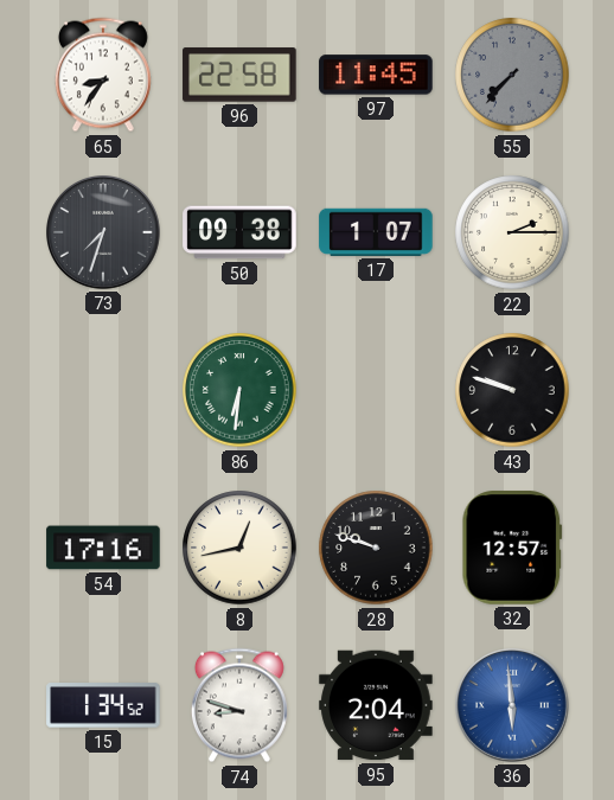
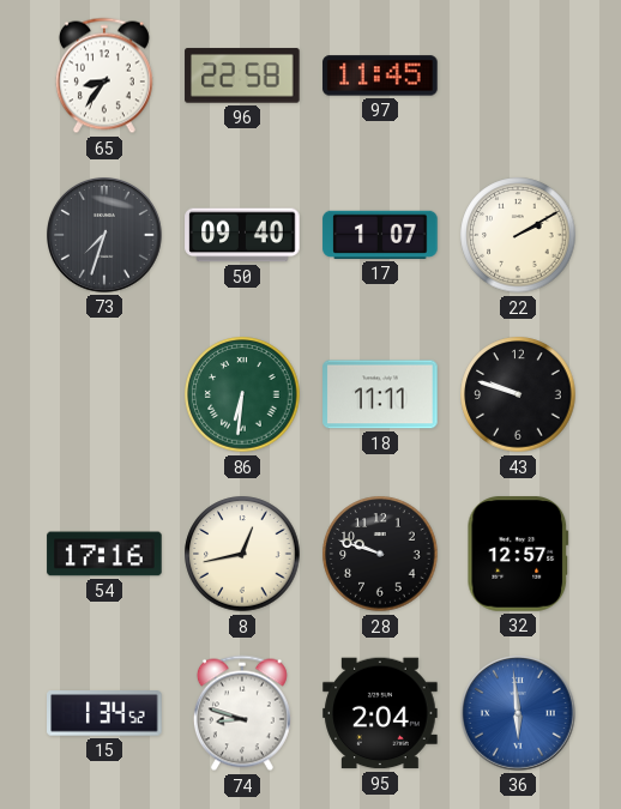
55: 7:37 -> none (512, 75)
50: 09:38 -> 09:40 (242, 235)
22: 2:15 -> 2:10 (518, 235)
18: none -> 11:11 (380, 394)
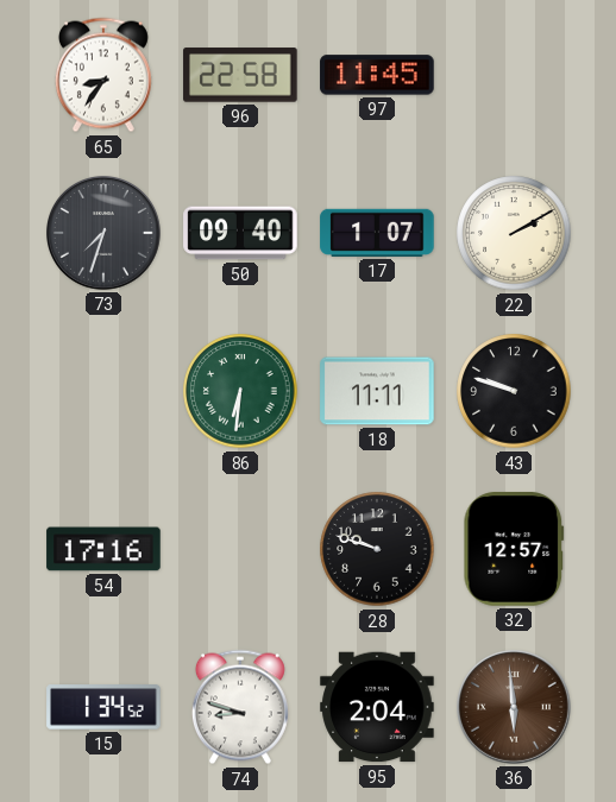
8: 12:43 -> none (242, 554)
36 dial: blue -> brown (515, 708)
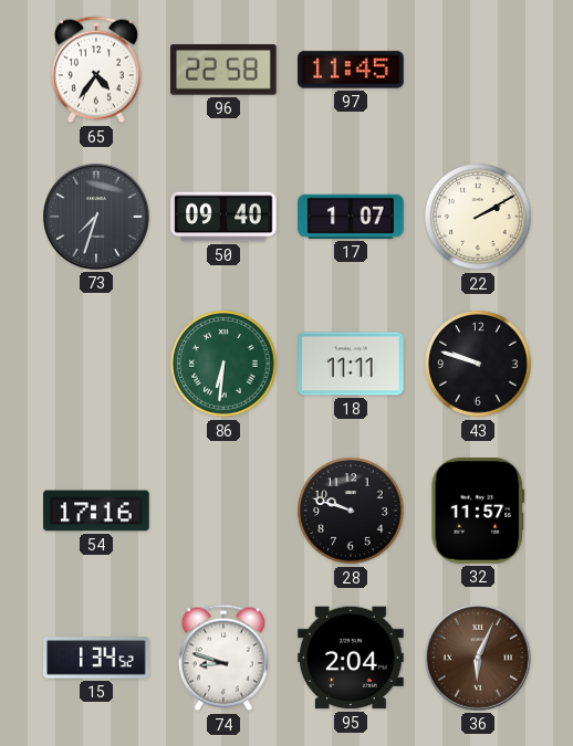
65: 8:36 -> 4:36 (96, 70)
32: 12:57 -> 11:57 (478, 511)
36: 5:59 -> 6:04 (479, 659)
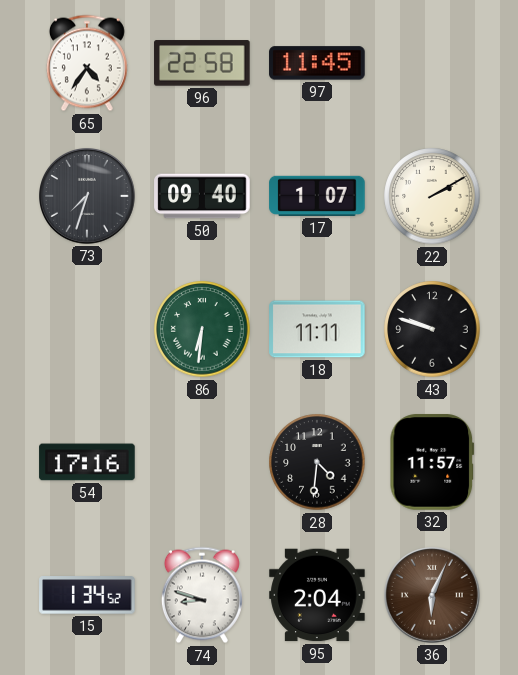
28: 9:48 -> 4:31 (317, 462)
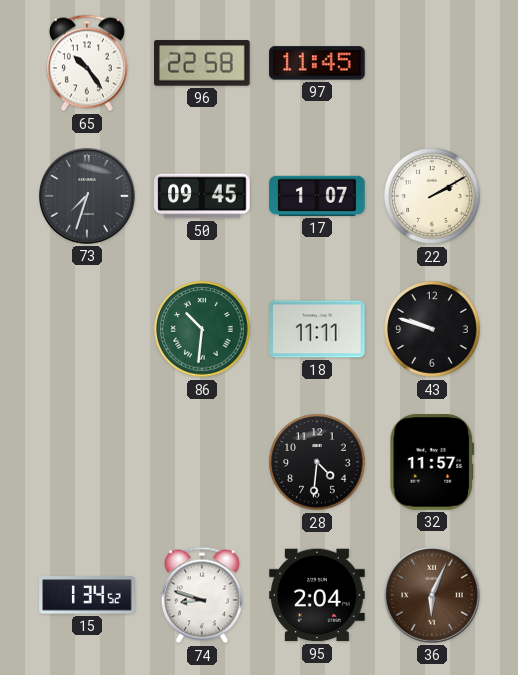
65: 4:36 -> 10:24 (87, 63)
50: 09:40 -> 09:45 (202, 196)
86: 6:31 -> 10:31 (202, 329)
54: 17:16 -> none (87, 462)
